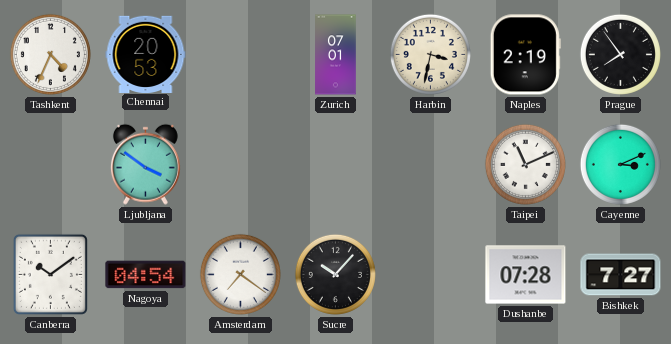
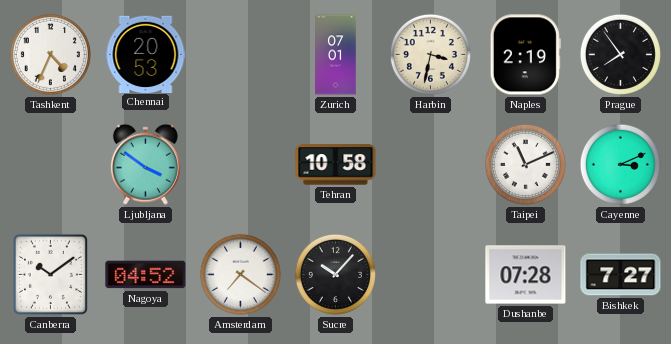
Tehran: none -> 10:58 (336, 165)
Nagoya: 04:54 -> 04:52 (146, 275)
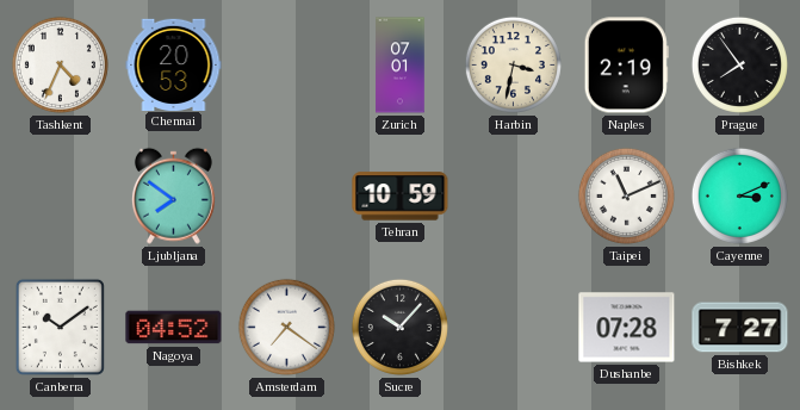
Ljubljana: 3:51 -> 7:51 (173, 195)
Tehran: 10:58 -> 10:59 (401, 197)
